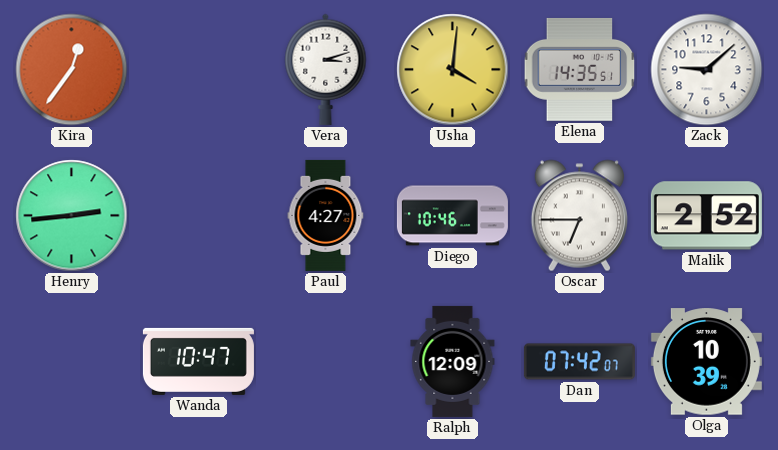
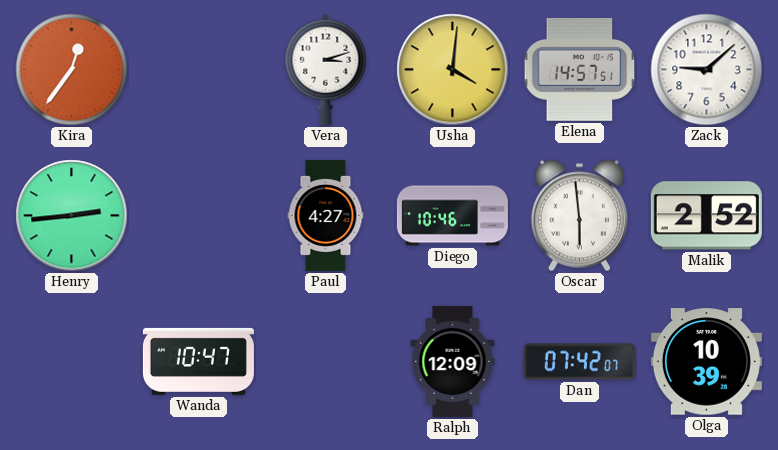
Elena: 14:35 -> 14:57 (580, 69)
Oscar: 6:45 -> 5:59 (579, 216)
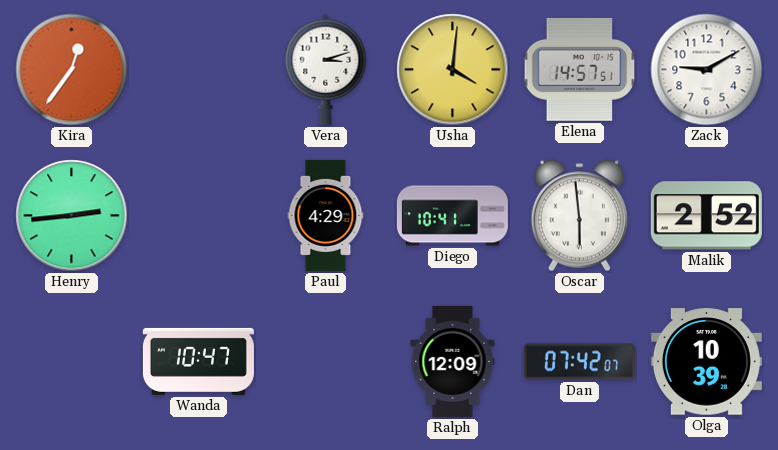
Zack: 9:08 -> 9:10 (707, 70)
Paul: 4:27 -> 4:29 (326, 215)
Diego: 10:46 -> 10:41 (452, 216)
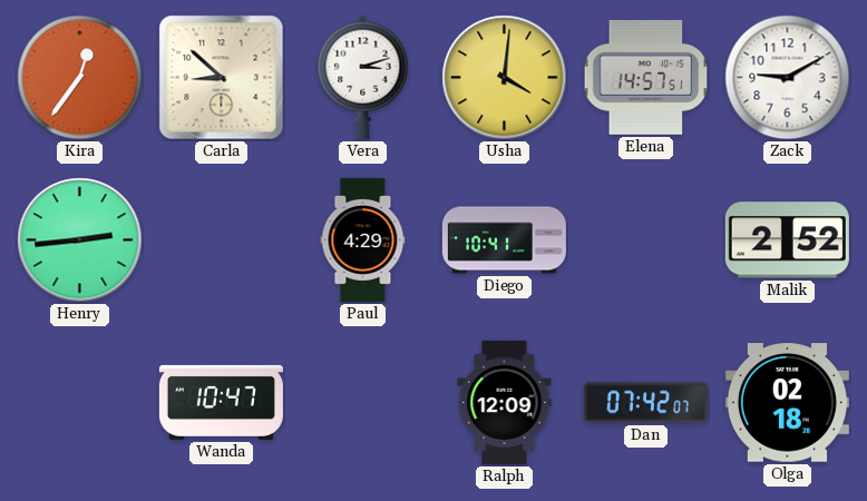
Carla: none -> 8:52 (222, 78)
Oscar: 5:59 -> none (579, 216)
Olga: 10:39 -> 02:18 (787, 403)
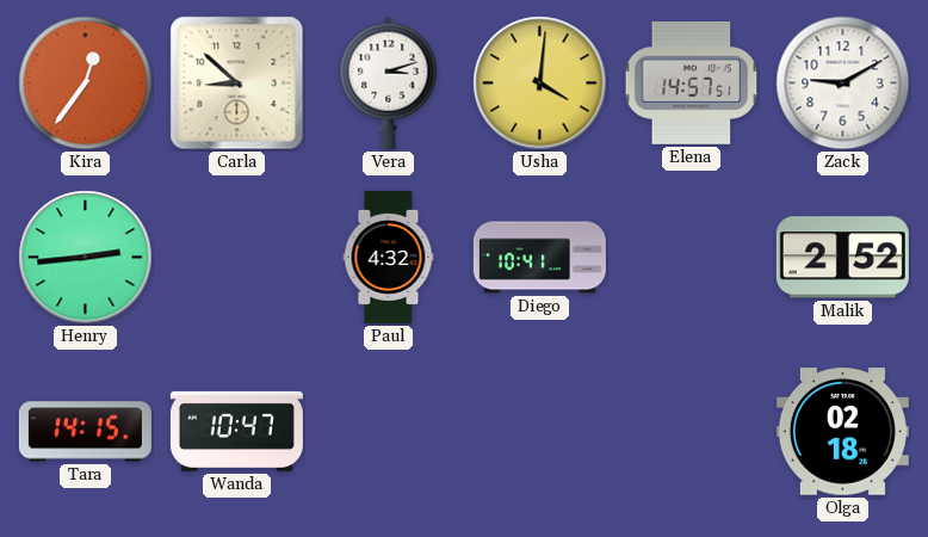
Paul: 4:29 -> 4:32 (389, 257)
Tara: none -> 14:15 (85, 432)
Ralph: 12:09 -> none (505, 402)
Dan: 07:42 -> none (645, 403)
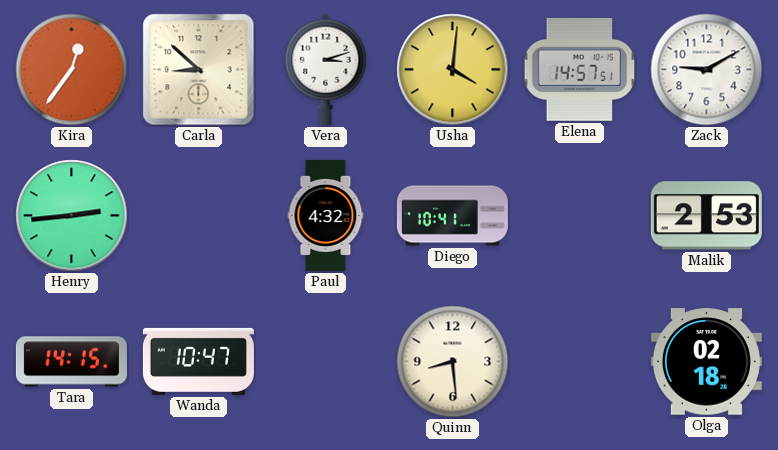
Malik: 2:52 -> 2:53 (706, 216)
Quinn: none -> 8:29 (453, 362)
